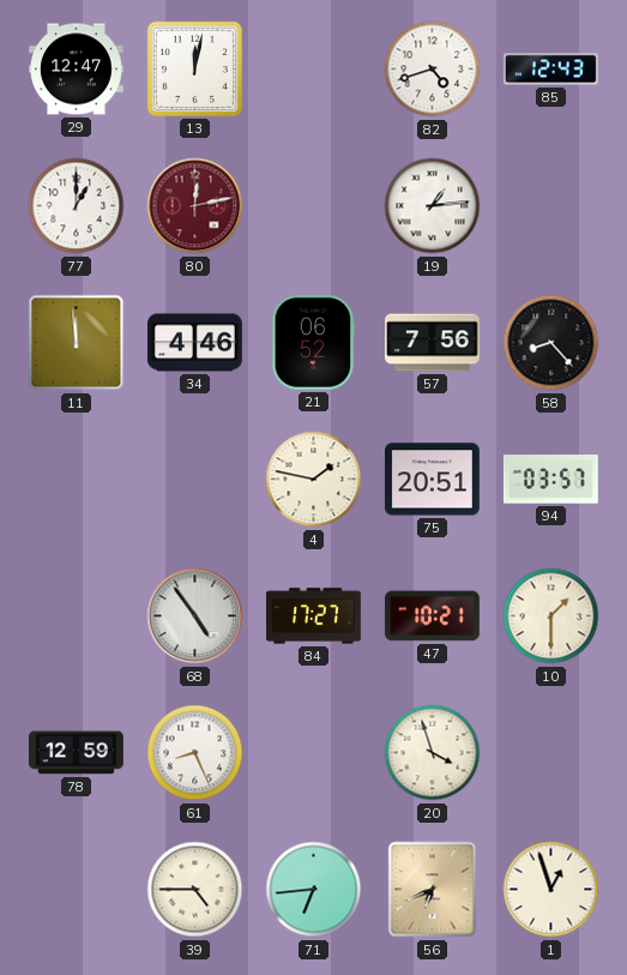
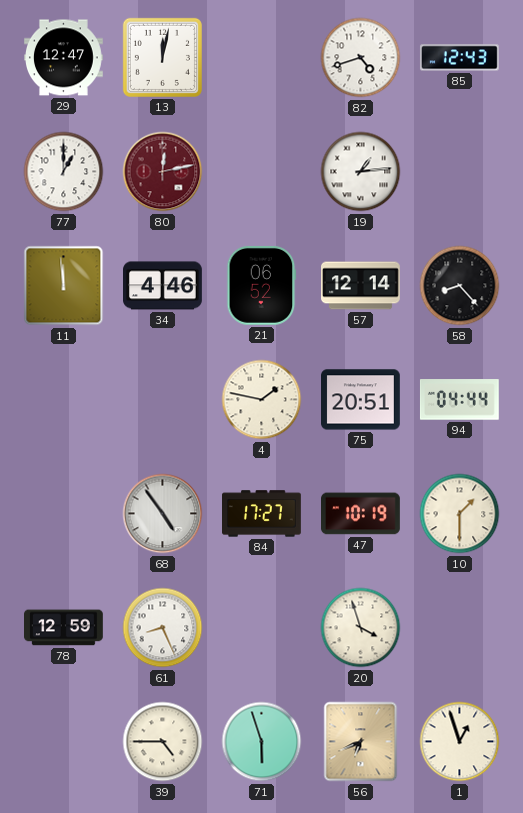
57: 7:56 -> 12:14 (361, 286)
94: 03:57 -> 04:44 (459, 400)
47: 10:21 -> 10:19 (361, 514)
71: 6:44 -> 5:57 (262, 742)
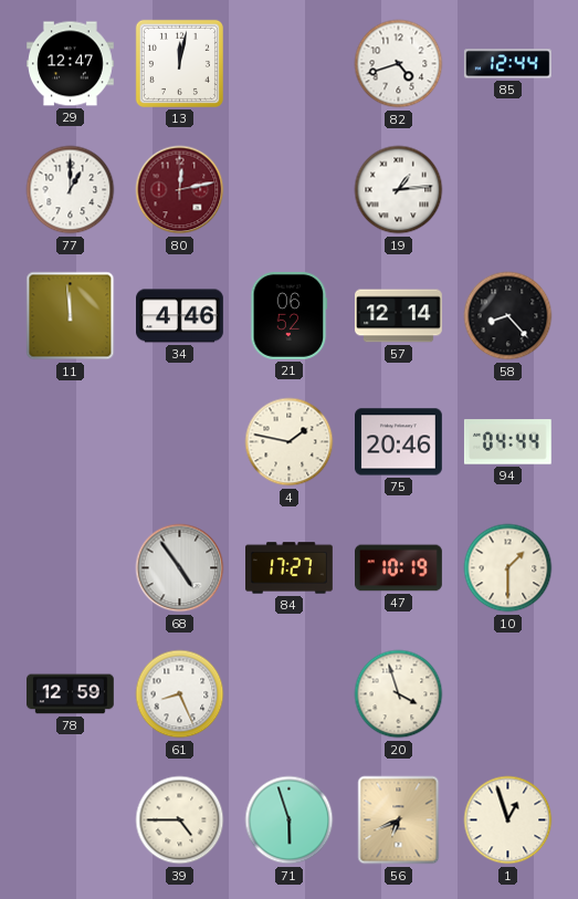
85: 12:43 -> 12:44 (507, 64)
75: 20:51 -> 20:46 (399, 442)
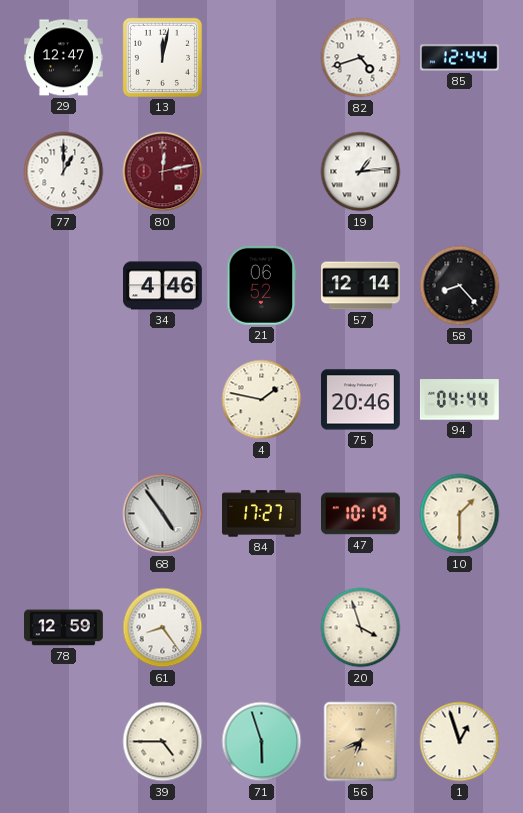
11: 11:59 -> none (71, 316)
61: 8:26 -> 8:24 (163, 628)
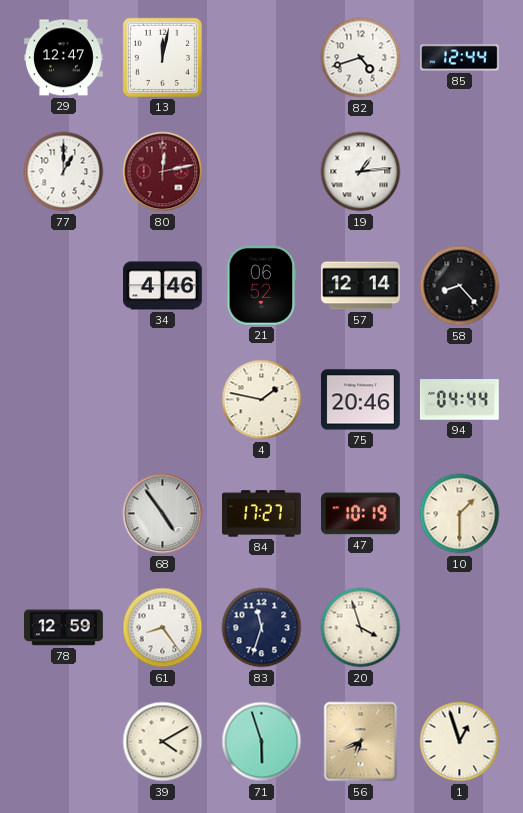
83: none -> 11:33 (262, 628)
39: 4:45 -> 4:10 (163, 742)
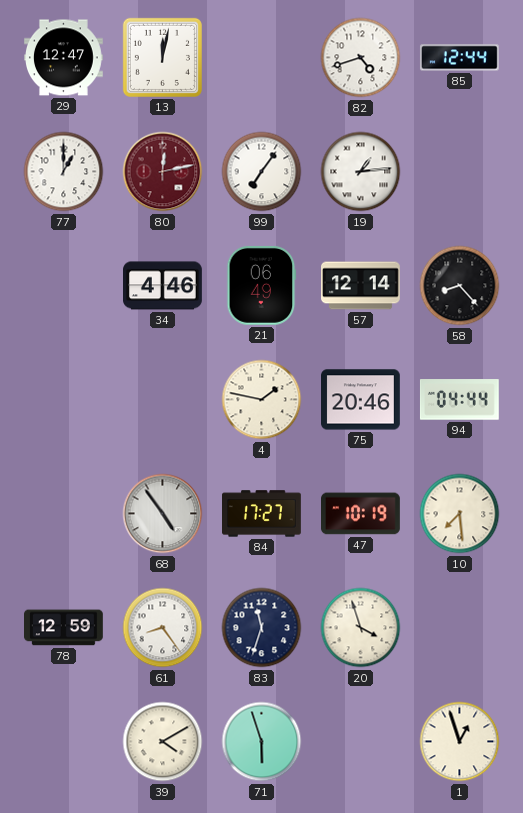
99: none -> 7:06 (262, 172)
21: 06:52 -> 06:49 (262, 285)
10: 1:30 -> 7:29 (460, 514)
56: 6:41 -> none (361, 742)
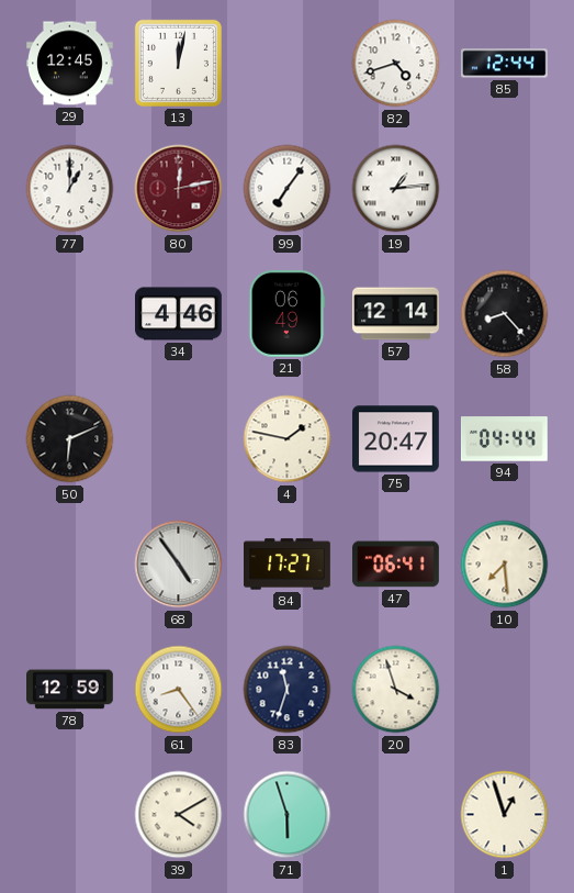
29: 12:47 -> 12:45 (70, 64)
50: none -> 6:11 (70, 439)
75: 20:46 -> 20:47 (396, 439)
47: 10:19 -> 06:41 (396, 565)
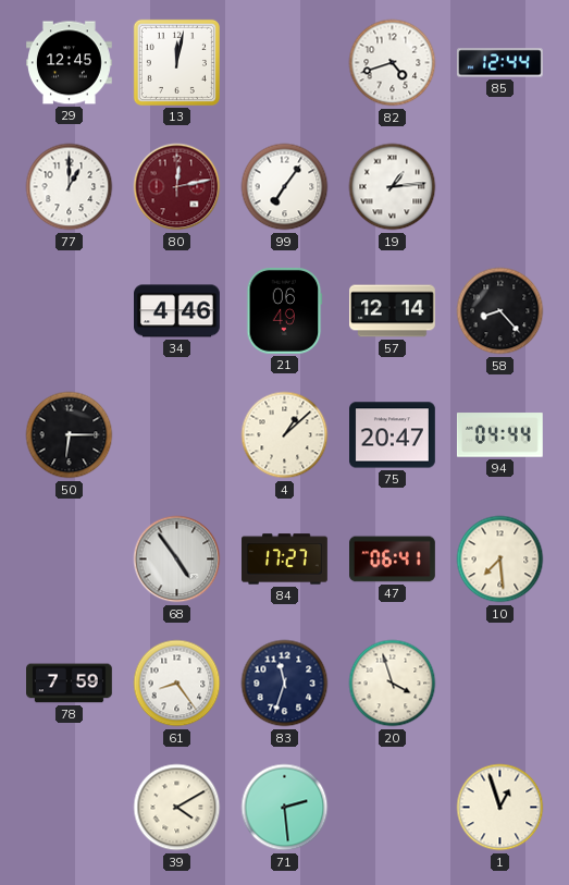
50: 6:11 -> 6:15 (70, 435)
4: 1:47 -> 1:08 (285, 435)
78: 12:59 -> 7:59 (70, 684)
71: 5:57 -> 2:29 (285, 808)
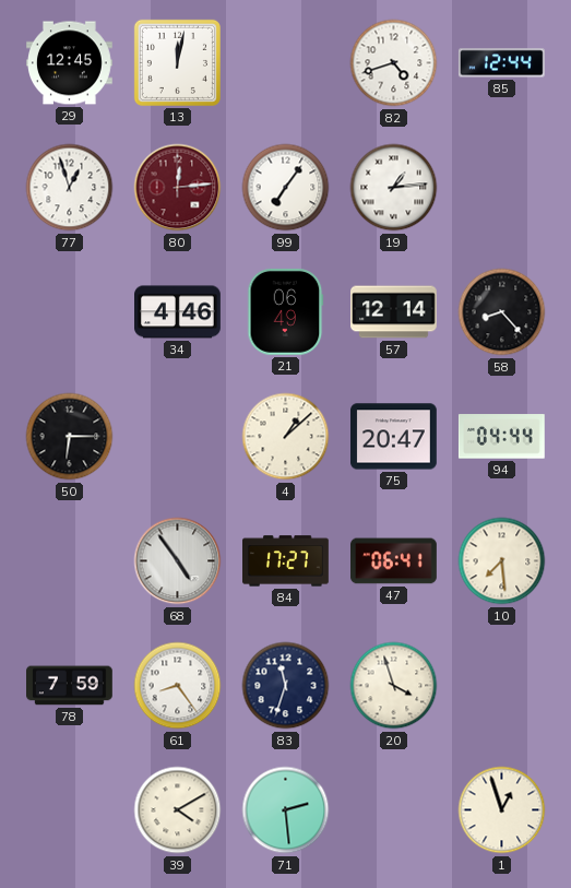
77: 1:00 -> 12:57 (70, 188)
80: 12:13 -> 12:14 (178, 188)
